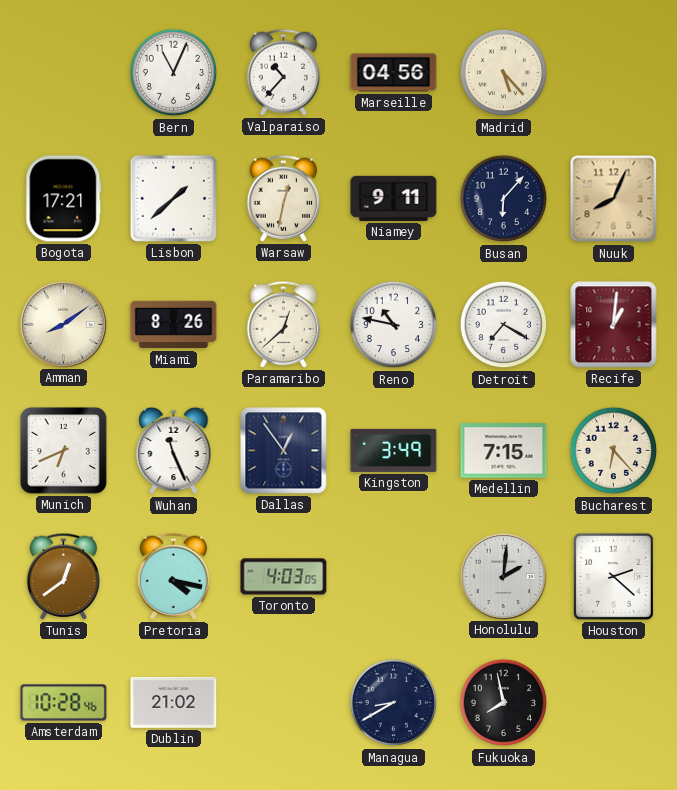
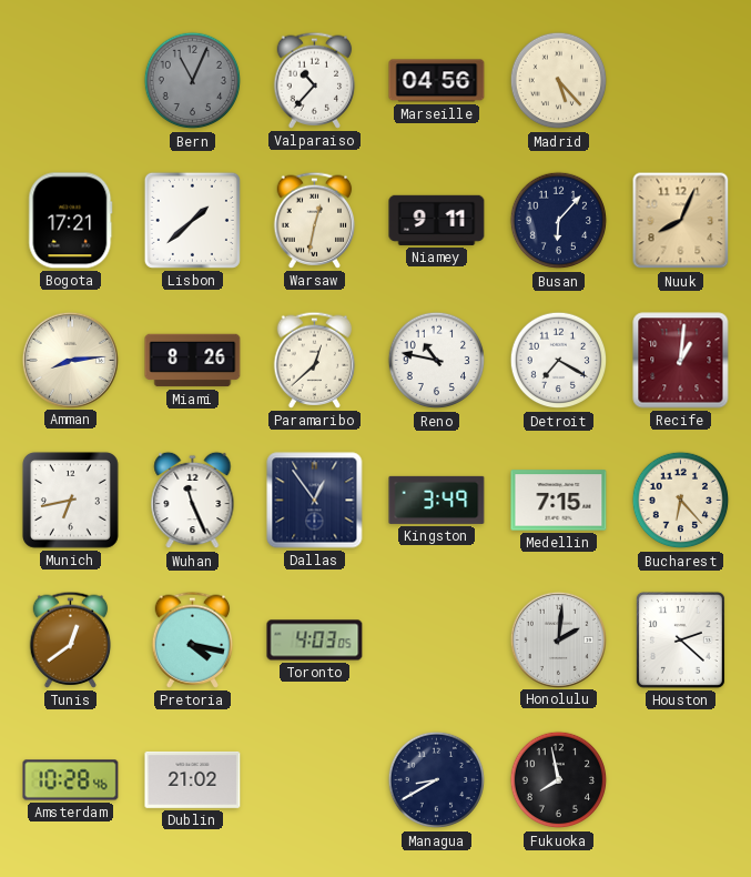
Bern dial: white -> grey (193, 81)
Amman: 8:09 -> 8:14 (70, 360)
Munich: 6:41 -> 6:43 (70, 501)
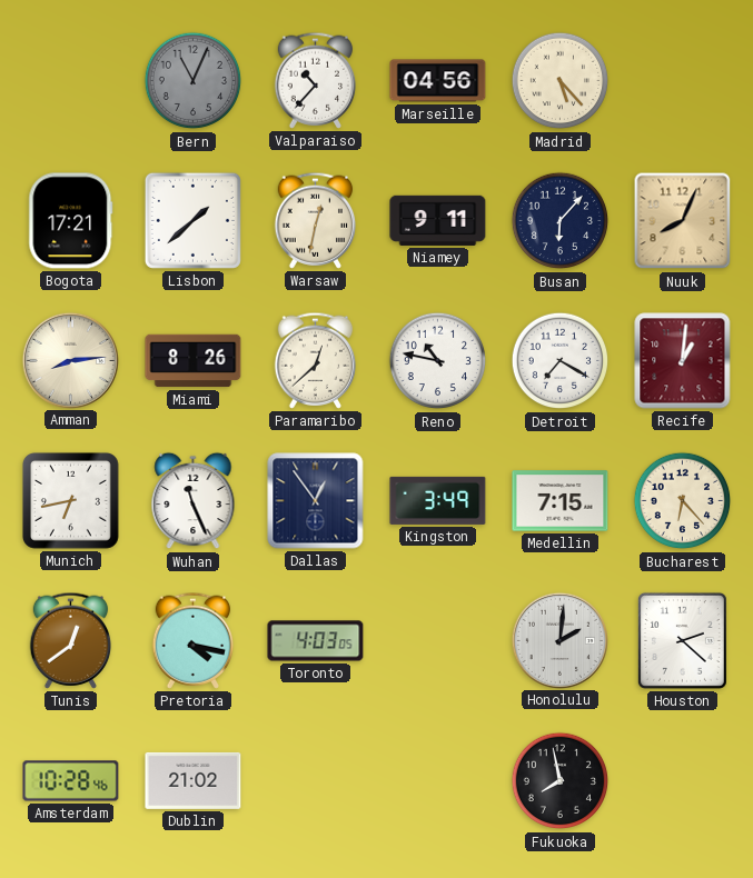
Managua: 8:40 -> none (437, 780)
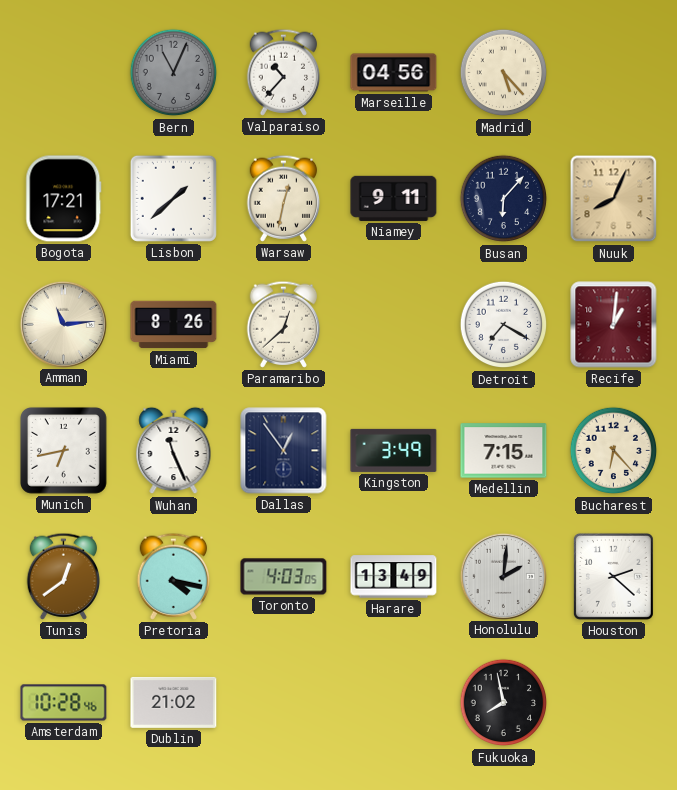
Amman: 8:14 -> 11:14 (63, 324)
Reno: 10:47 -> none (438, 361)
Harare: none -> 13:49 (394, 577)
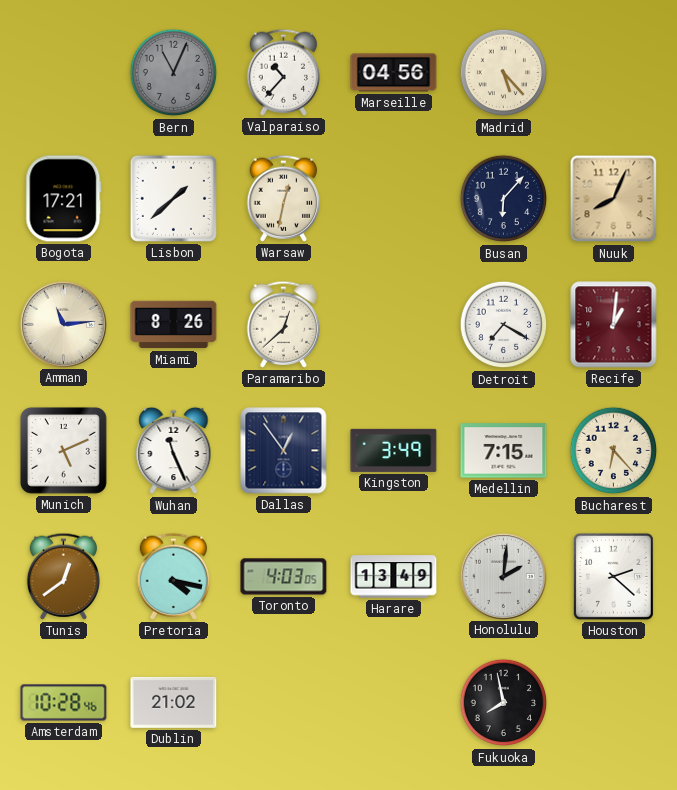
Niamey: 9:11 -> none (394, 198)
Munich: 6:43 -> 5:11 (63, 451)
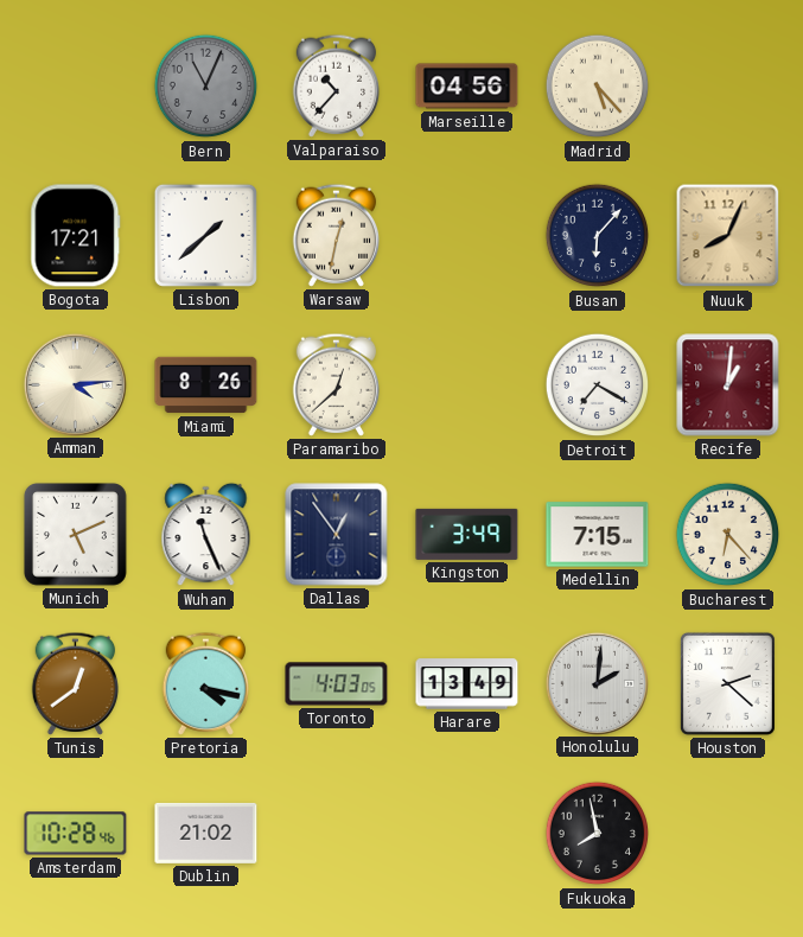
Amman: 11:14 -> 4:14 (75, 384)
